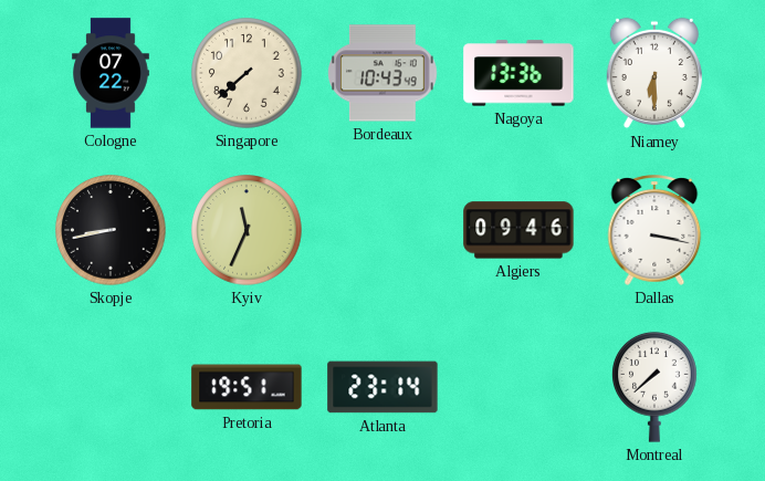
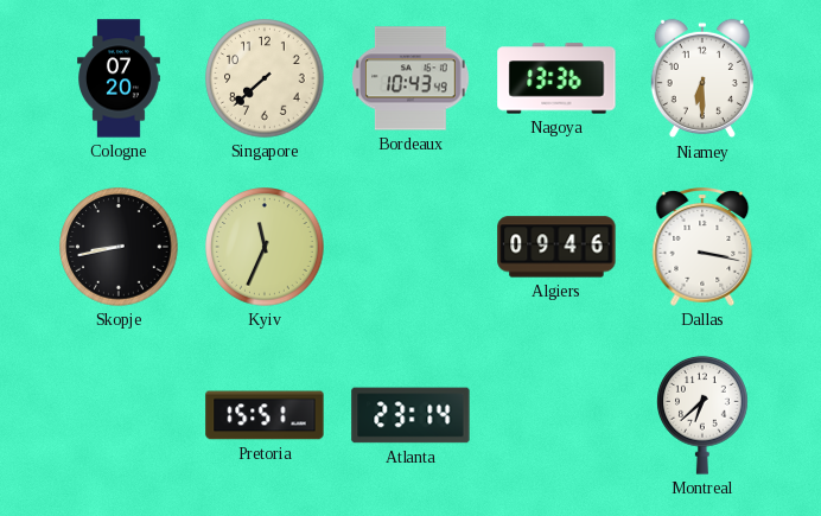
Cologne: 07:22 -> 07:20 (119, 78)
Pretoria: 19:51 -> 15:51 (265, 415)
Montreal: 7:38 -> 6:38 (702, 415)
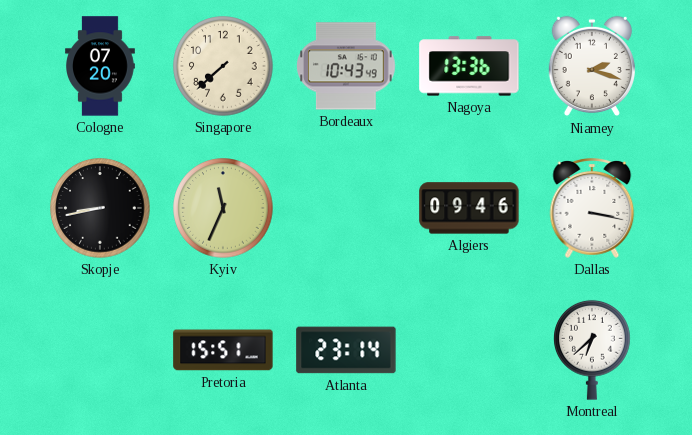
Niamey: 6:30 -> 2:18 (592, 66)
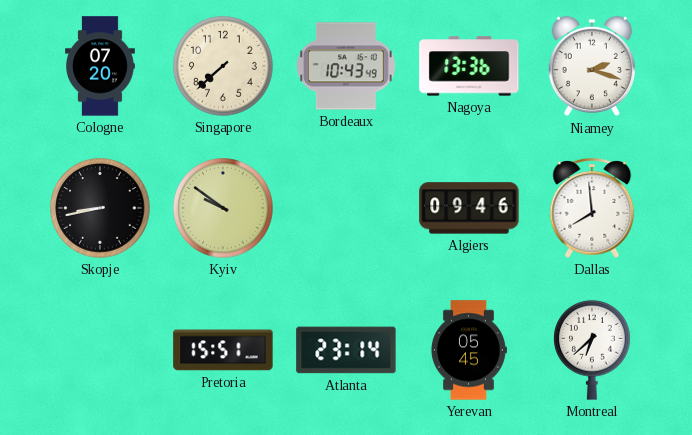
Kyiv: 11:34 -> 9:51 (223, 208)
Dallas: 3:17 -> 7:59 (592, 208)
Yerevan: none -> 05:45 (468, 350)
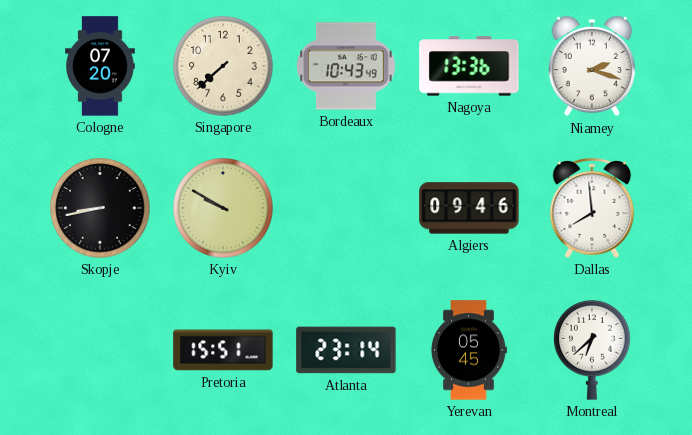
Kyiv: 9:51 -> 9:50 (223, 208)
